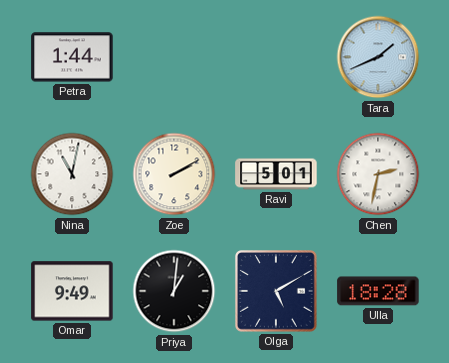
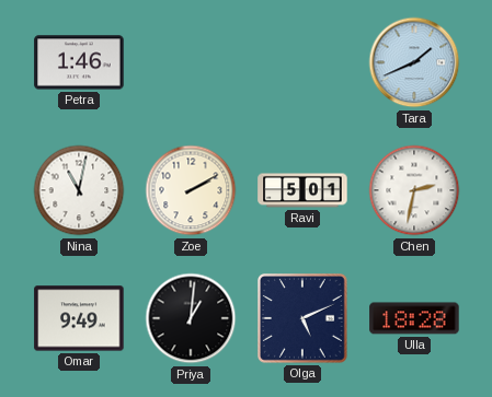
Petra: 1:44 -> 1:46 (79, 62)
Olga: 5:10 -> 5:11 (304, 319)
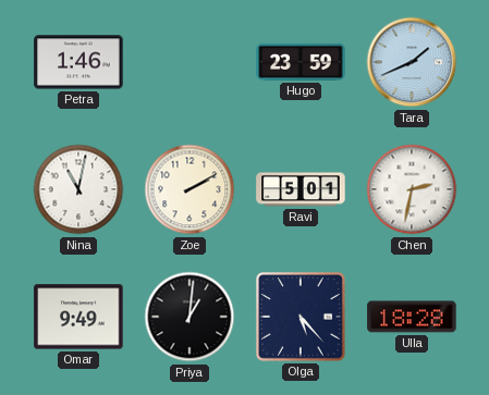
Hugo: none -> 23:59 (301, 62)
Olga: 5:11 -> 5:23 (302, 318)
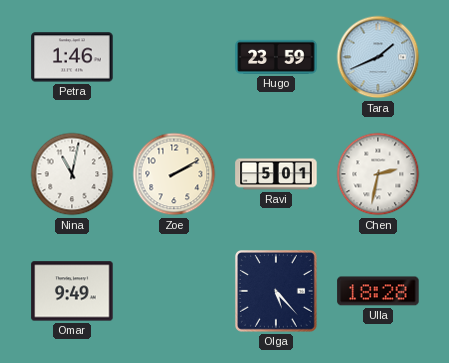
Priya: 1:01 -> none (190, 317)
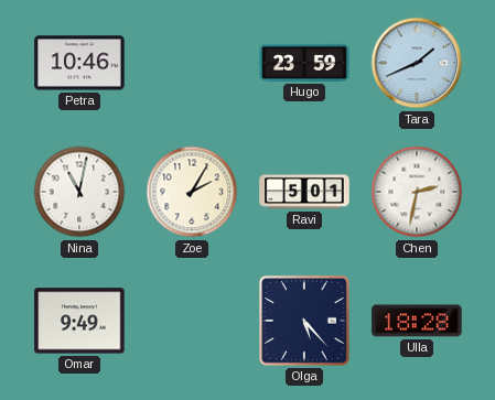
Petra: 1:46 -> 10:46 (79, 63)
Zoe: 2:10 -> 2:05 (192, 192)
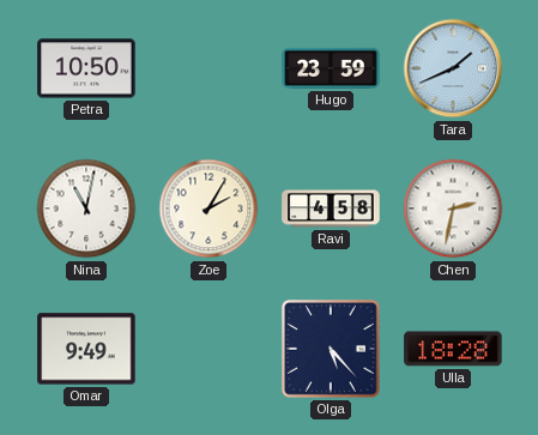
Petra: 10:46 -> 10:50 (86, 68)
Ravi: 5:01 -> 4:58 (331, 209)
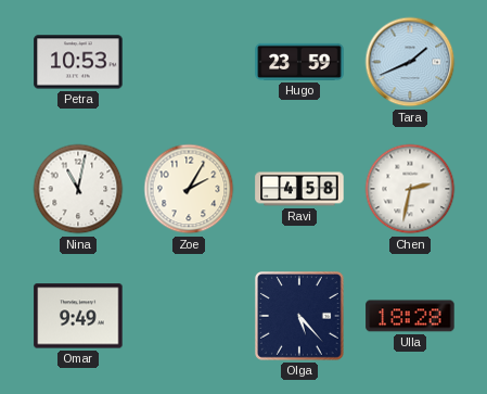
Petra: 10:50 -> 10:53 (78, 62)
